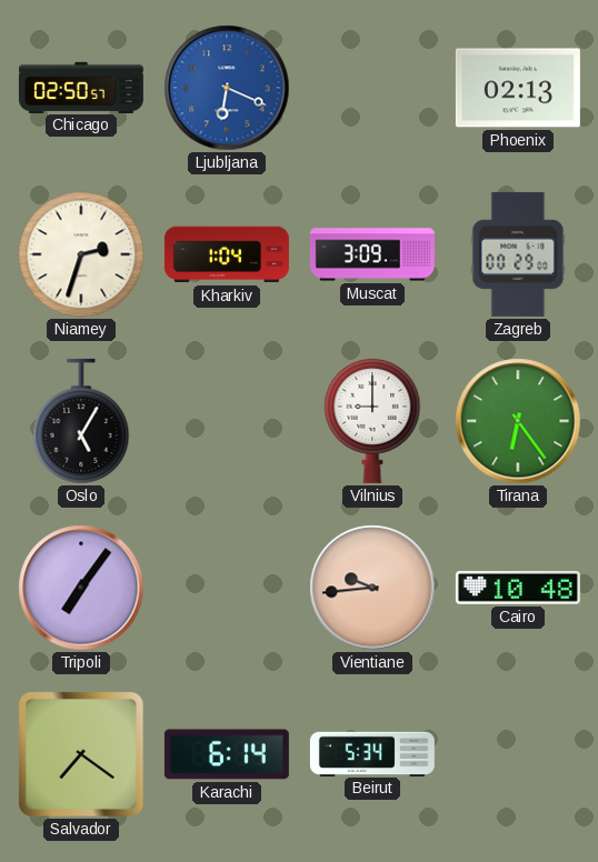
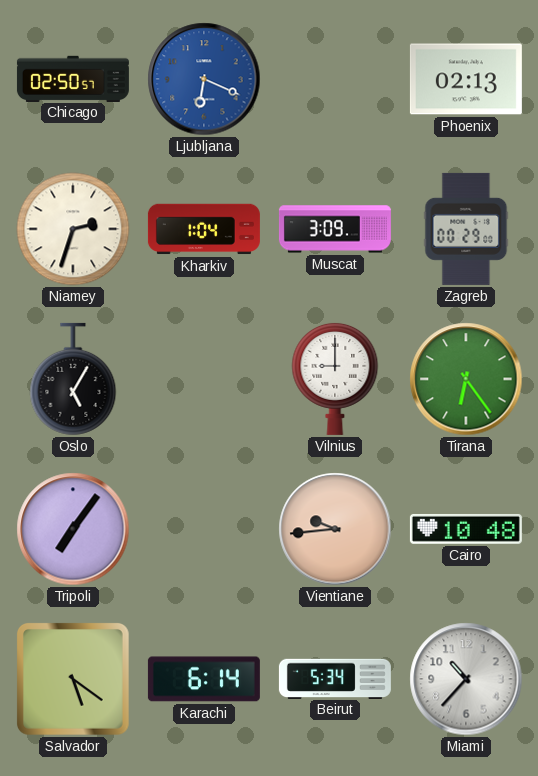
Salvador: 7:21 -> 5:21 (73, 679)
Miami: none -> 10:37 (466, 679)
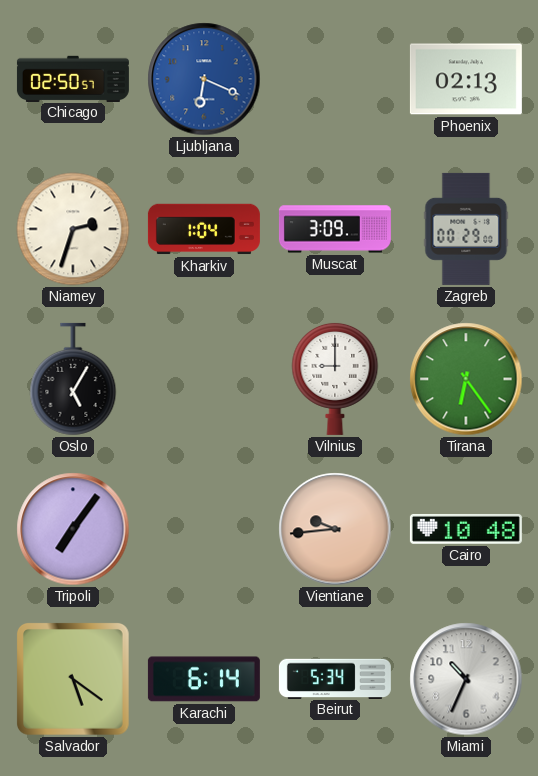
Miami: 10:37 -> 10:34 (466, 679)
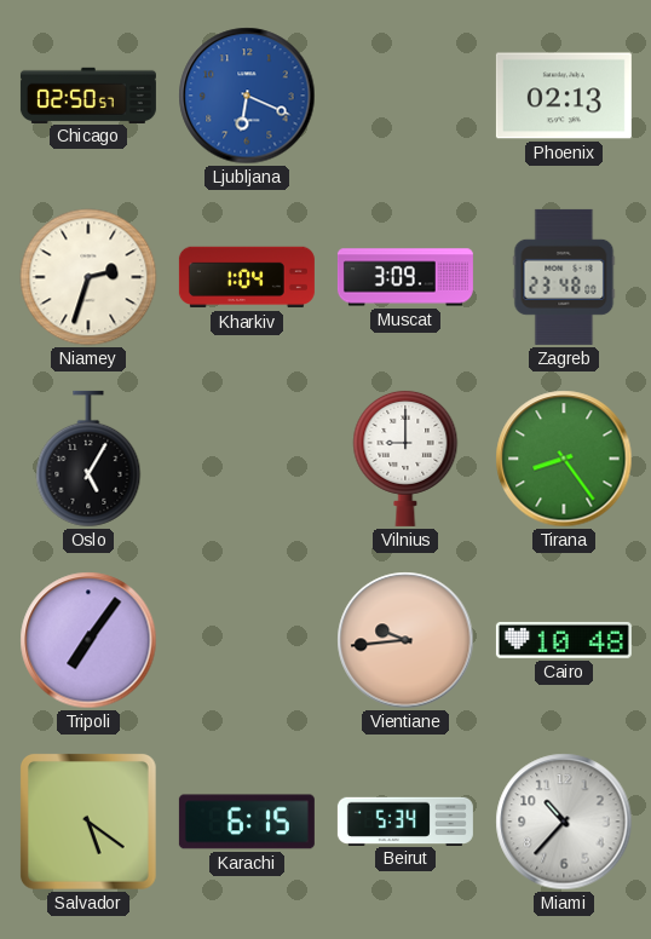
Zagreb: 00:29 -> 23:48 (564, 277)
Tirana: 6:24 -> 8:24 (564, 459)
Karachi: 6:14 -> 6:15 (247, 822)
Miami: 10:34 -> 10:37 (564, 822)
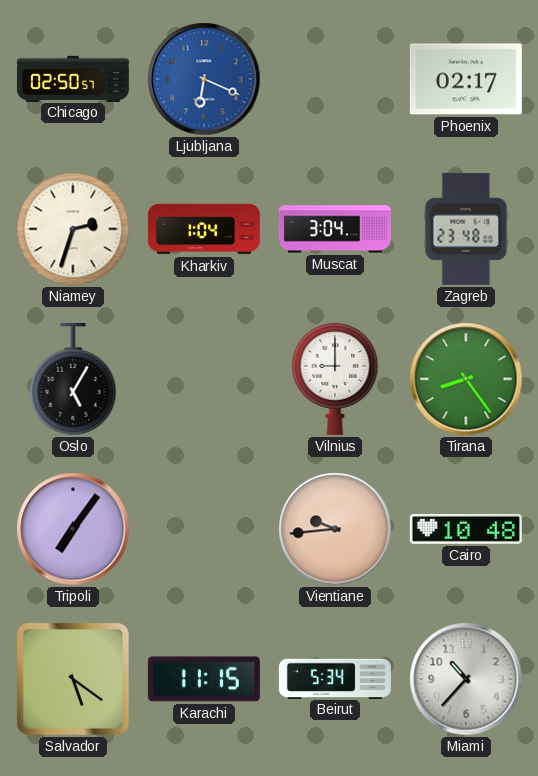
Phoenix: 02:13 -> 02:17 (466, 79)
Muscat: 3:09 -> 3:04 (335, 229)
Karachi: 6:15 -> 11:15 (204, 679)
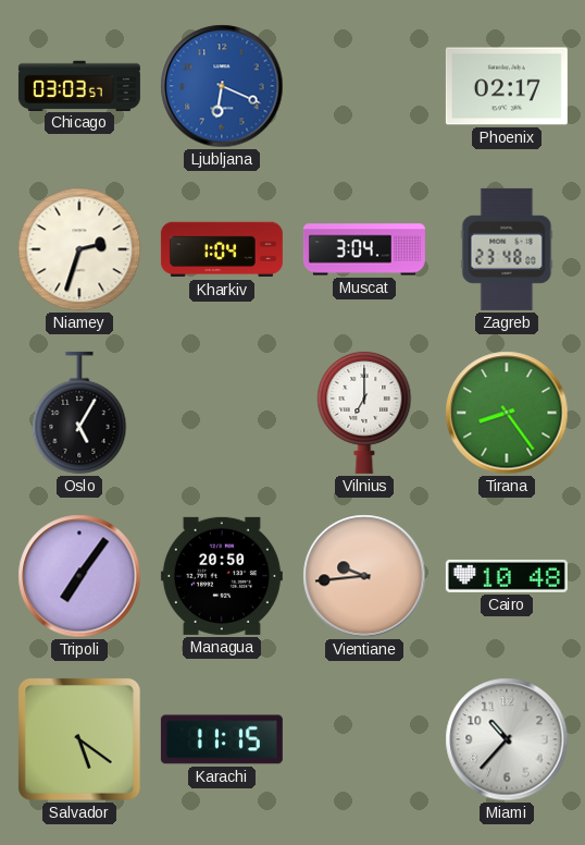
Chicago: 02:50 -> 03:03 (79, 85)
Vilnius: 9:00 -> 7:00 (364, 412)
Managua: none -> 20:50 (222, 576)
Beirut: 5:34 -> none (335, 678)
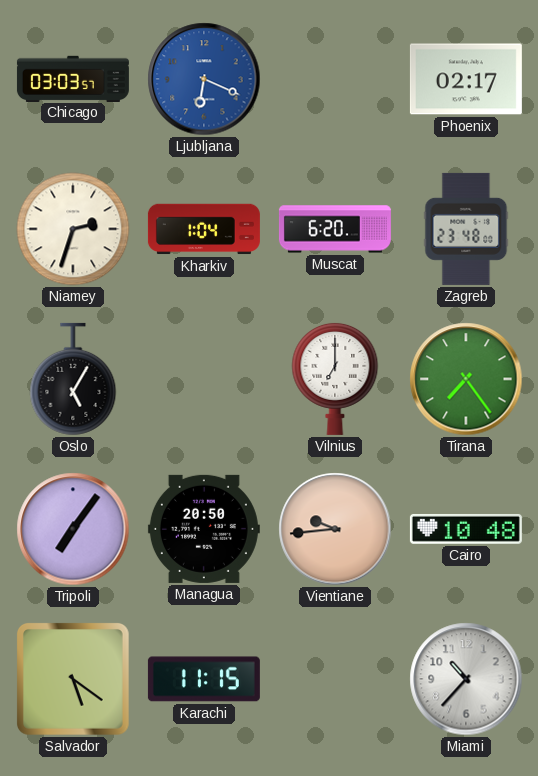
Muscat: 3:04 -> 6:20 (335, 229)
Tirana: 8:24 -> 7:24 (466, 379)
